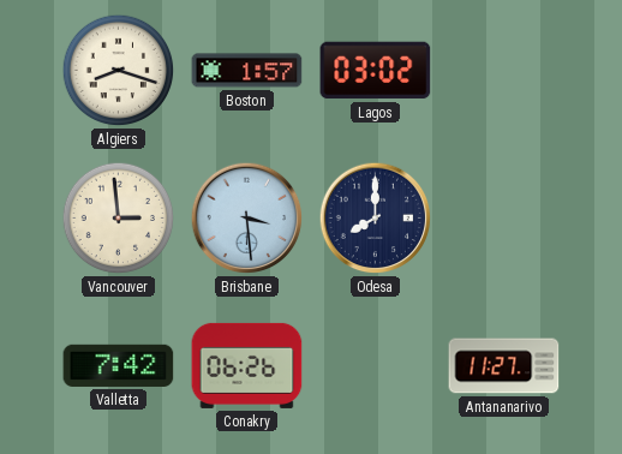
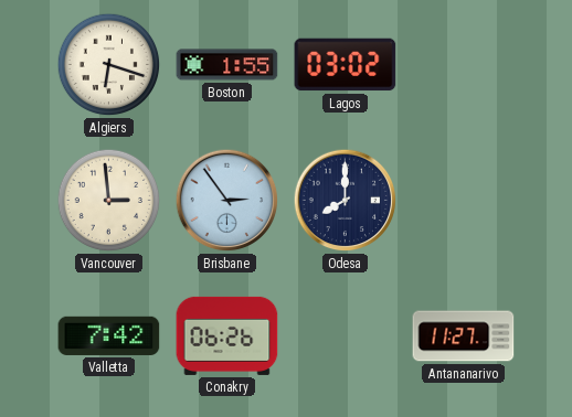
Algiers: 8:18 -> 6:18 (109, 65)
Boston: 1:57 -> 1:55 (227, 65)
Brisbane: 3:29 -> 2:54 (227, 201)
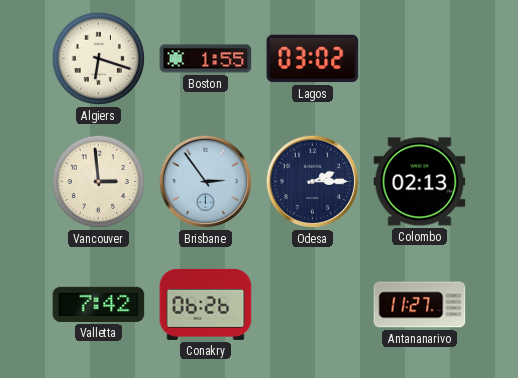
Odesa: 8:00 -> 2:15 (313, 182)
Colombo: none -> 02:13 (420, 182)
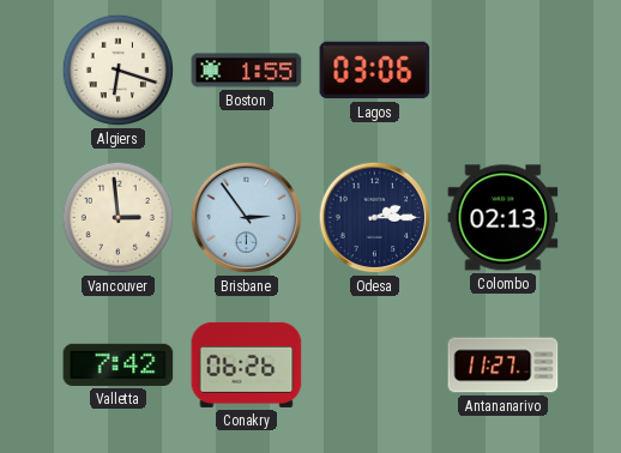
Lagos: 03:02 -> 03:06 (375, 71)
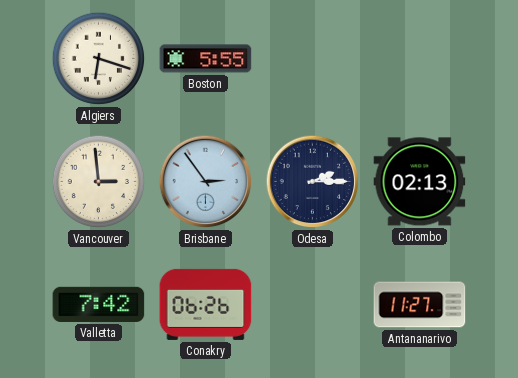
Boston: 1:55 -> 5:55 (206, 59)
Lagos: 03:06 -> none (375, 71)
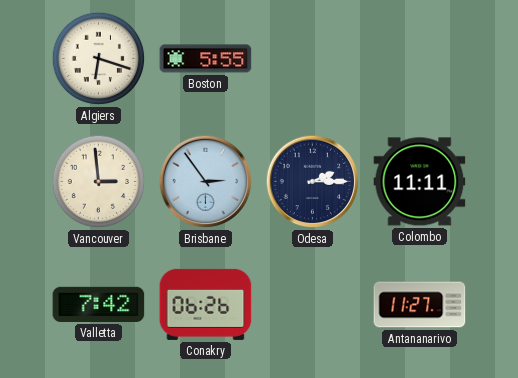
Colombo: 02:13 -> 11:11 (420, 182)
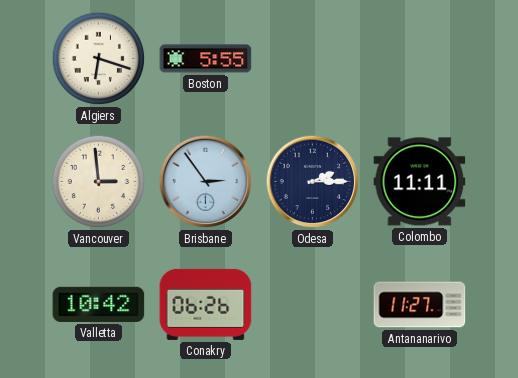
Valletta: 7:42 -> 10:42 (99, 304)
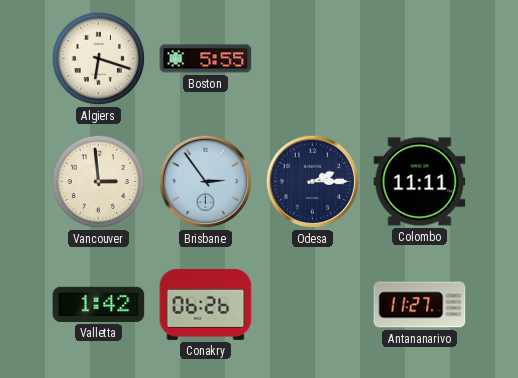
Valletta: 10:42 -> 1:42 (99, 304)
